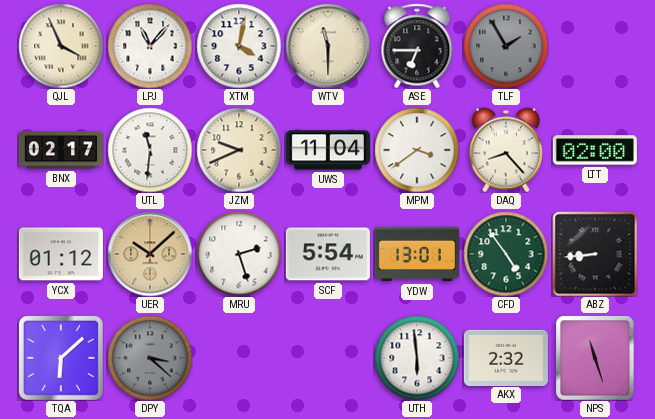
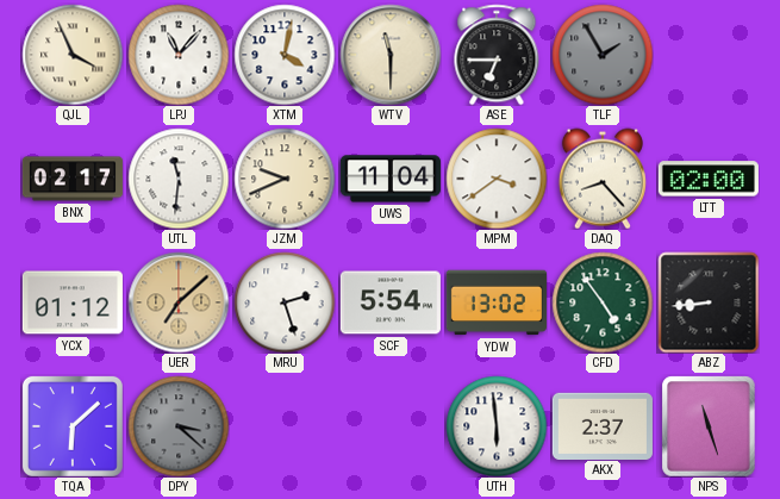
UER: 10:08 -> 7:08 (179, 302)
YDW: 13:01 -> 13:02 (497, 302)
AKX: 2:32 -> 2:37 (603, 425)
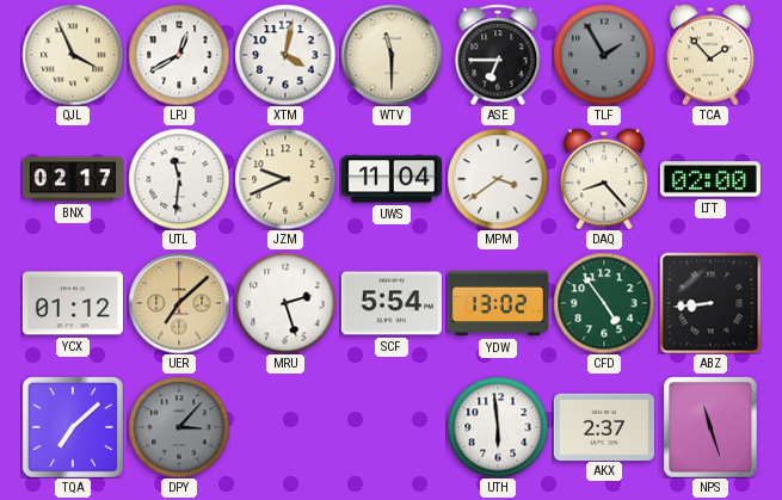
LPJ: 11:07 -> 12:40 (179, 55)
TCA: none -> 1:53 (710, 55)
TQA: 6:08 -> 7:08 (73, 427)
DPY: 3:22 -> 3:07 (179, 427)
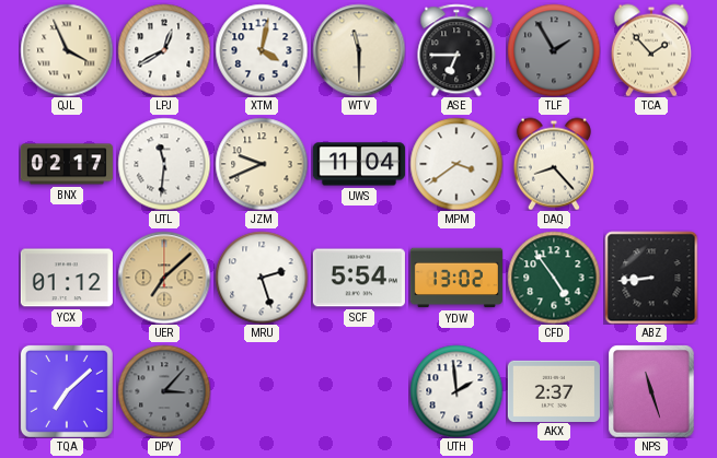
LTT: 02:00 -> none (710, 179)
UTH: 5:59 -> 1:59 (456, 391)
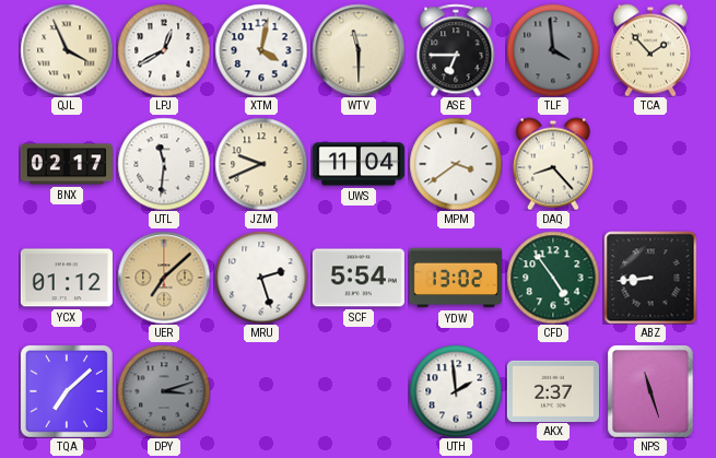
TLF: 1:55 -> 3:59 (553, 50)
DPY: 3:07 -> 3:12 (164, 391)
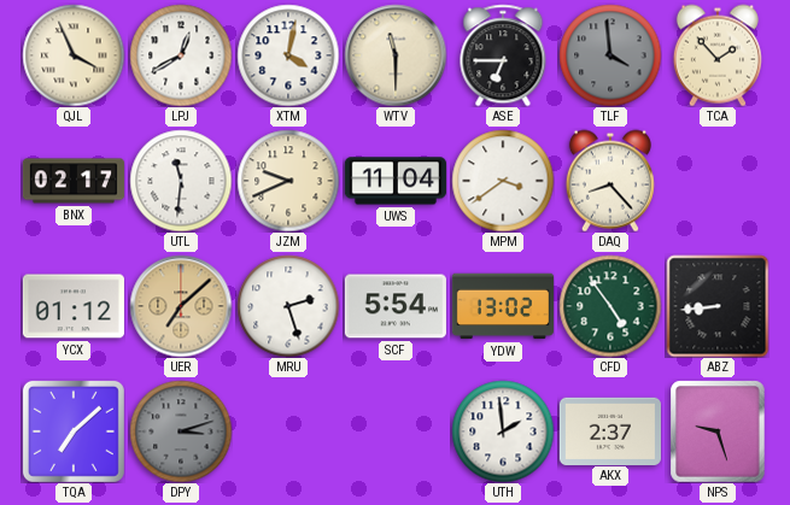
NPS: 11:27 -> 9:27 (718, 431)
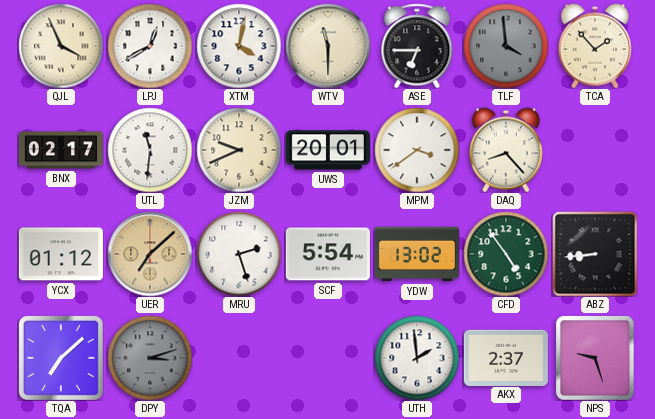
UWS: 11:04 -> 20:01 (328, 150)
